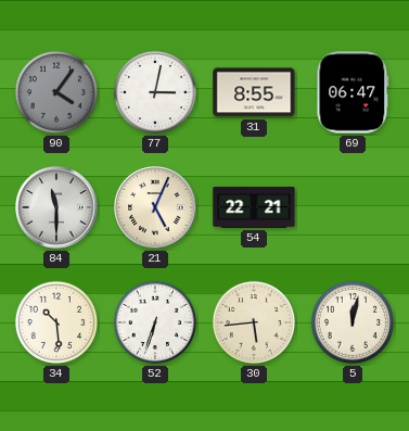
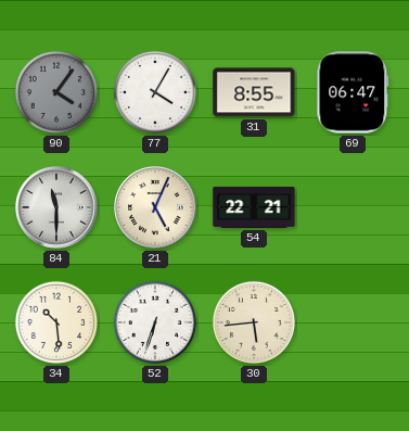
77: 3:02 -> 4:05 (155, 92)
5: 12:02 -> none (353, 322)
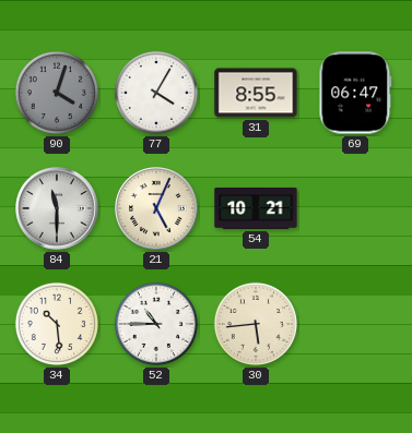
90: 4:06 -> 4:03 (57, 93)
54: 22:21 -> 10:21 (256, 208)
52: 6:33 -> 10:45 (156, 324)
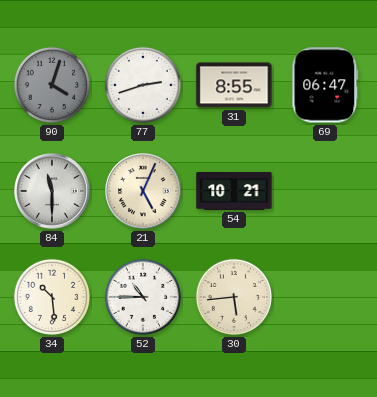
77: 4:05 -> 2:42 (143, 85)
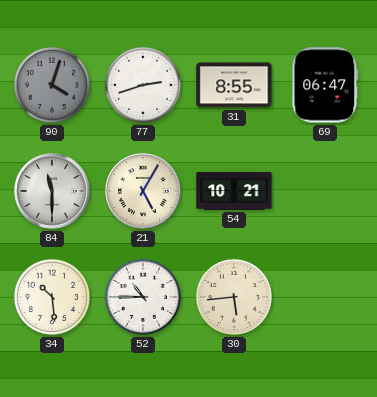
21: 5:04 -> 5:05 (143, 191)
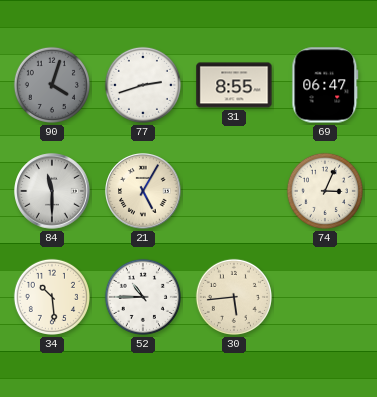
54: 10:21 -> none (234, 191)
74: none -> 3:04 (325, 191)
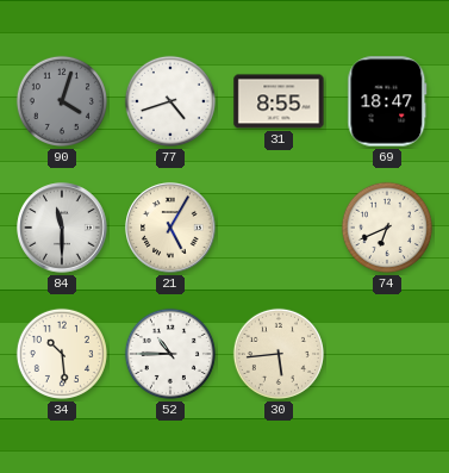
77: 2:42 -> 4:42 (170, 101)
69: 06:47 -> 18:47 (387, 101)
74: 3:04 -> 6:41 (387, 228)
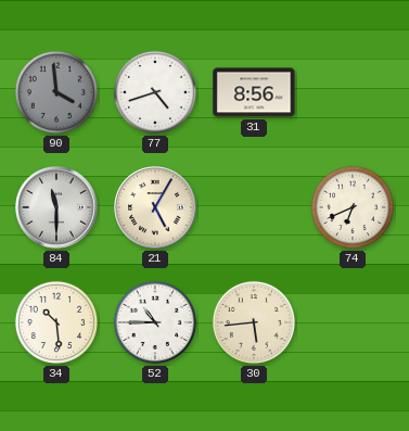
90: 4:03 -> 3:59 (56, 92)
31: 8:55 -> 8:56 (254, 92)
69: 18:47 -> none (387, 101)
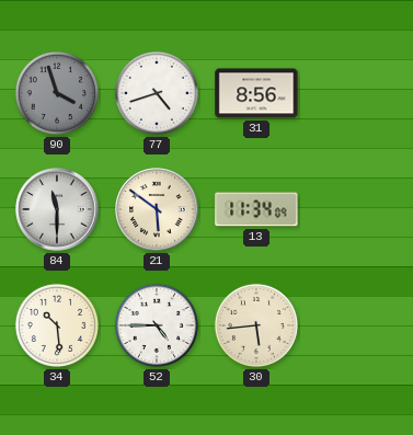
90: 3:59 -> 3:57 (57, 93)
21: 5:05 -> 5:51 (157, 209)
13: none -> 11:34 (256, 209)
74: 6:41 -> none (353, 207)
52: 10:45 -> 4:45 (157, 325)
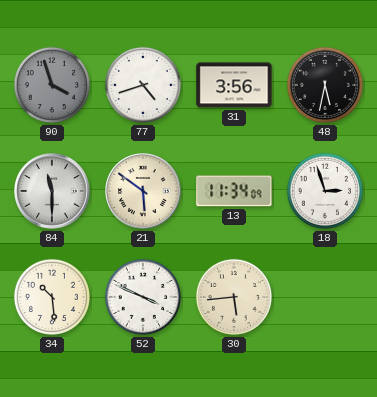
31: 8:56 -> 3:56 (234, 85)
48: none -> 5:32 (325, 85)
18: none -> 2:57 (325, 191)
52: 4:45 -> 3:49 (143, 297)
